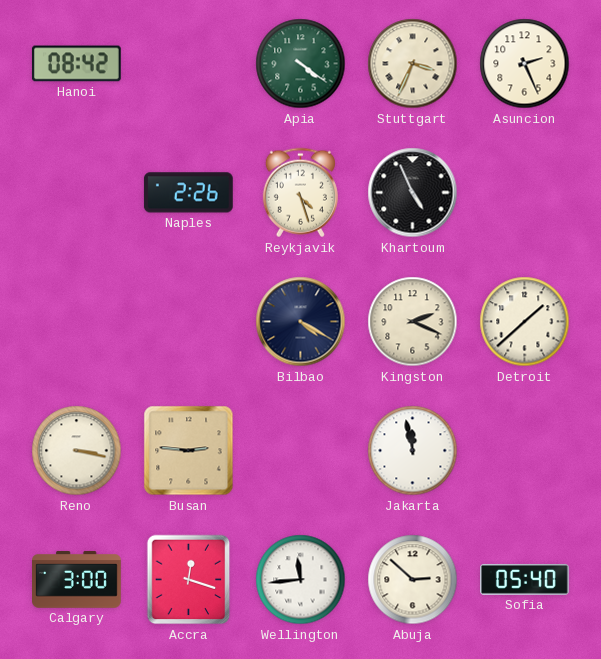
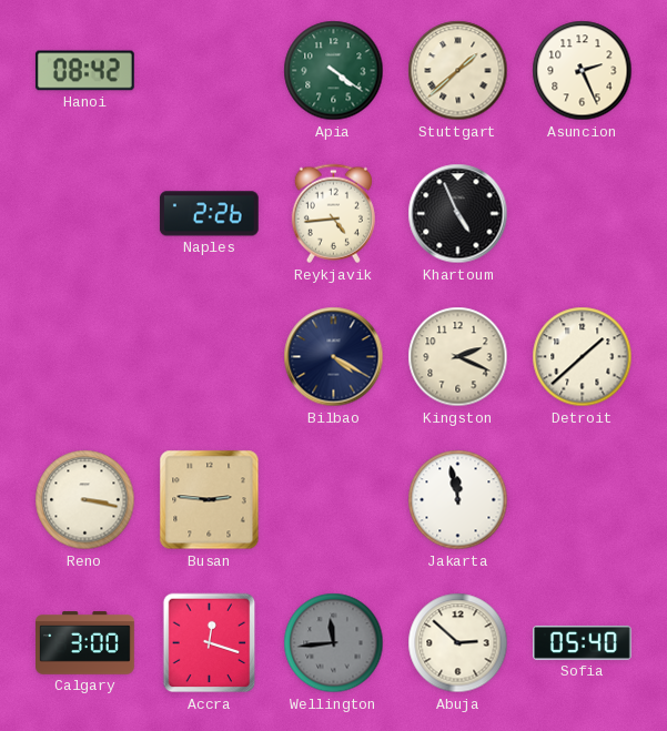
Stuttgart: 3:34 -> 1:38 (458, 71)
Reykjavik: 4:27 -> 4:44 (333, 214)
Wellington dial: white -> grey (334, 643)
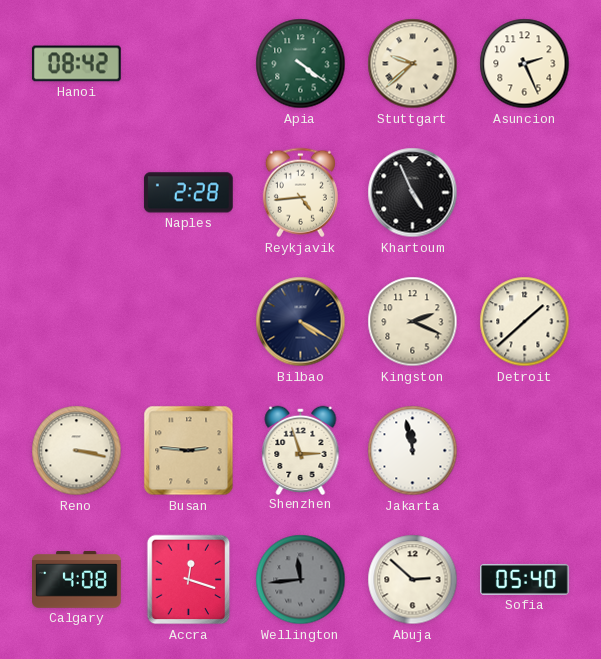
Stuttgart: 1:38 -> 9:38 (413, 64)
Naples: 2:26 -> 2:28 (188, 193)
Shenzhen: none -> 2:57 (301, 450)
Calgary: 3:00 -> 4:08 (77, 580)
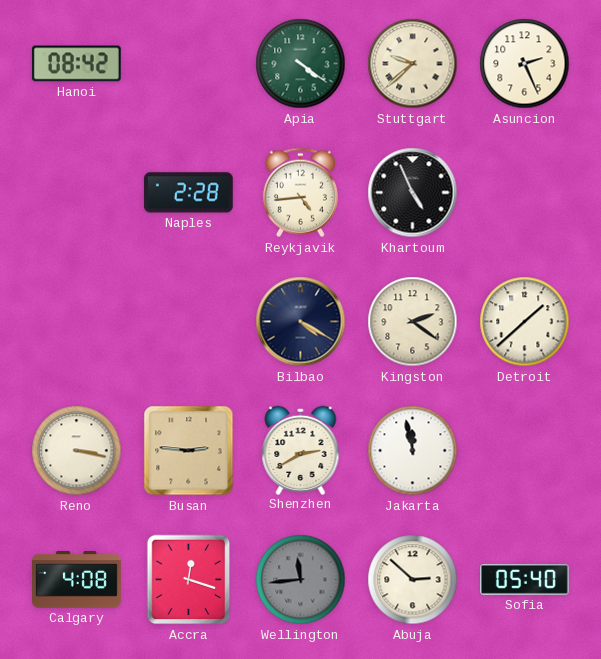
Kingston: 2:19 -> 2:21 (413, 322)
Shenzhen: 2:57 -> 2:40 (301, 450)
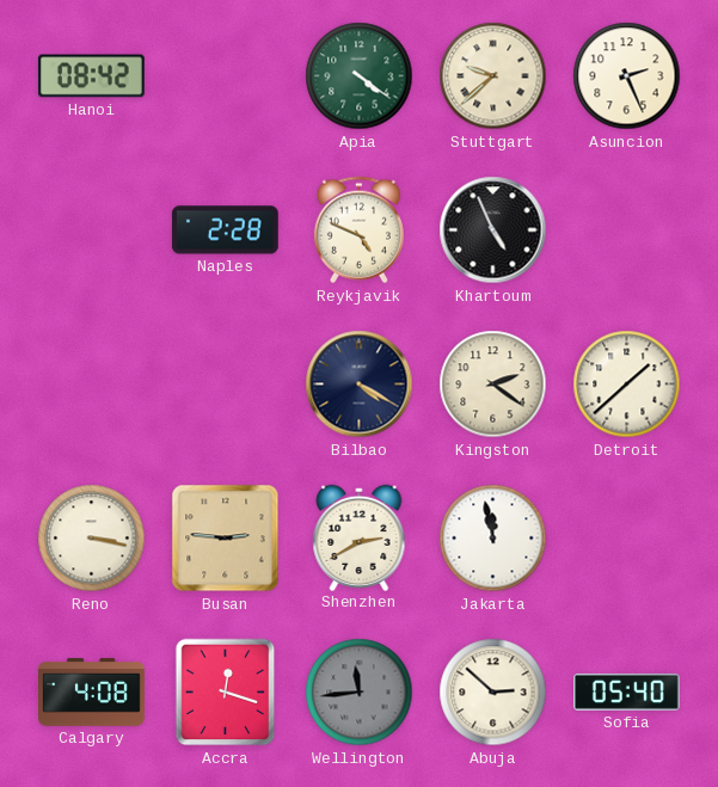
Reykjavik: 4:44 -> 4:49 (358, 230)
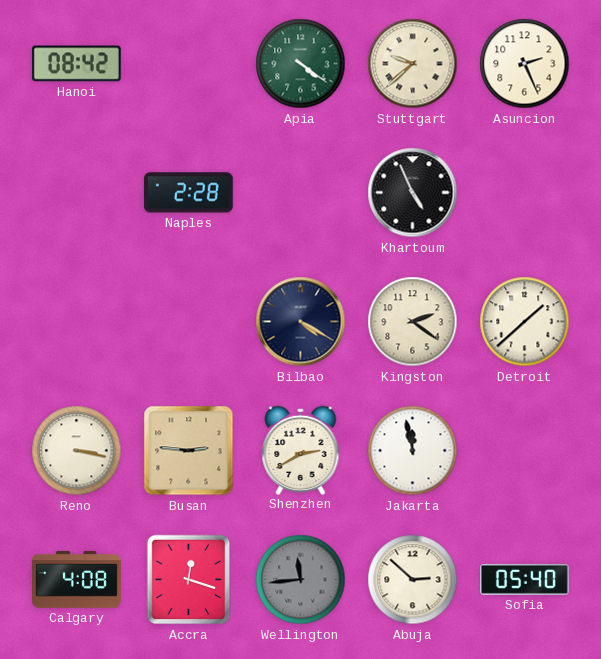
Reykjavik: 4:49 -> none (358, 230)
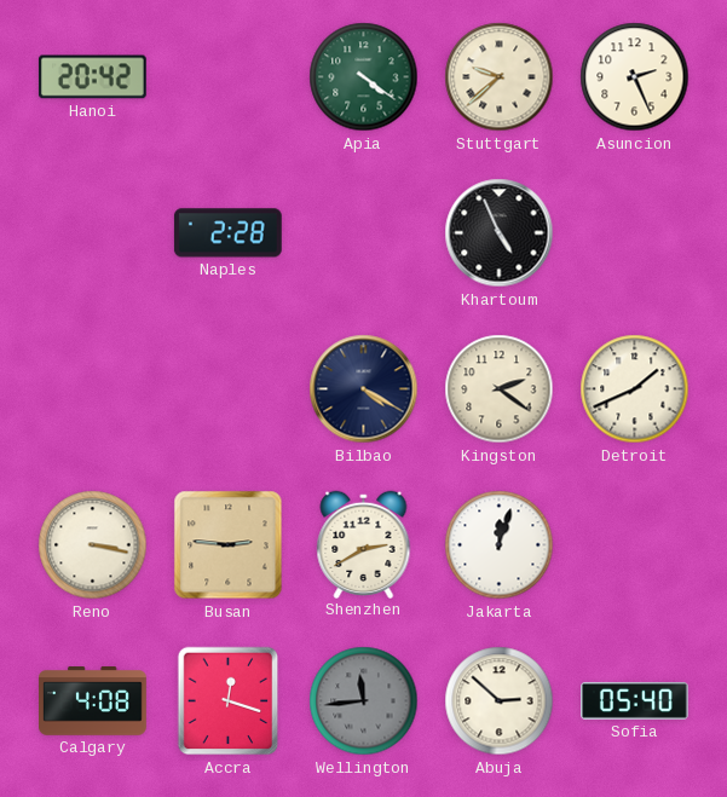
Hanoi: 08:42 -> 20:42 (92, 77)
Detroit: 1:38 -> 1:41 (635, 389)
Jakarta: 11:58 -> 12:03 (500, 545)
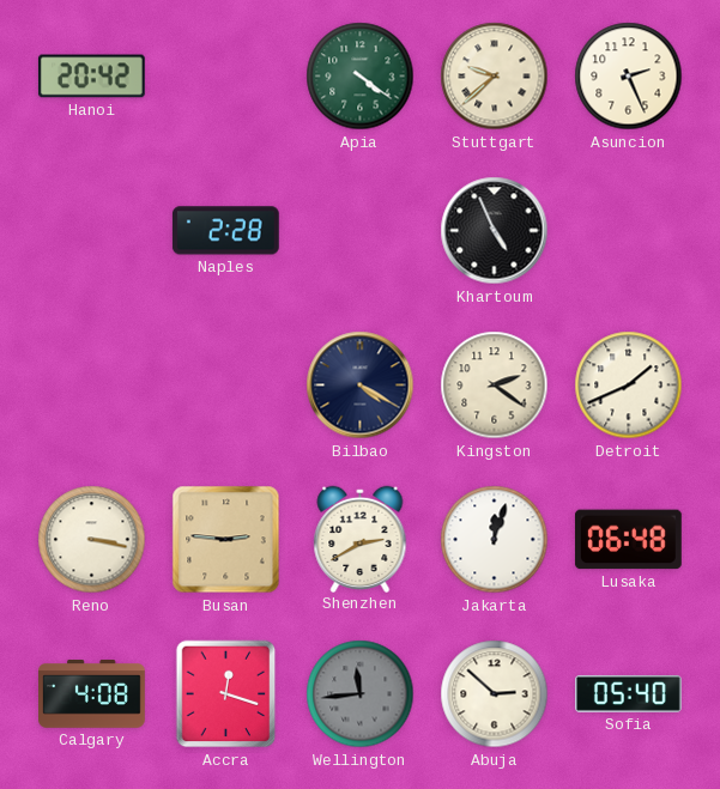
Lusaka: none -> 06:48 (628, 540)
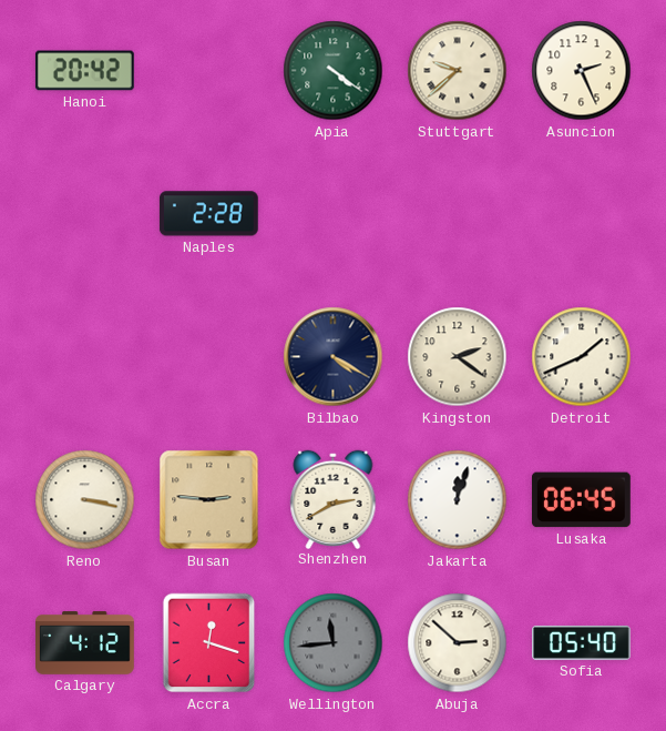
Khartoum: 4:56 -> none (495, 231)
Lusaka: 06:48 -> 06:45 (581, 500)
Calgary: 4:08 -> 4:12 (85, 643)
